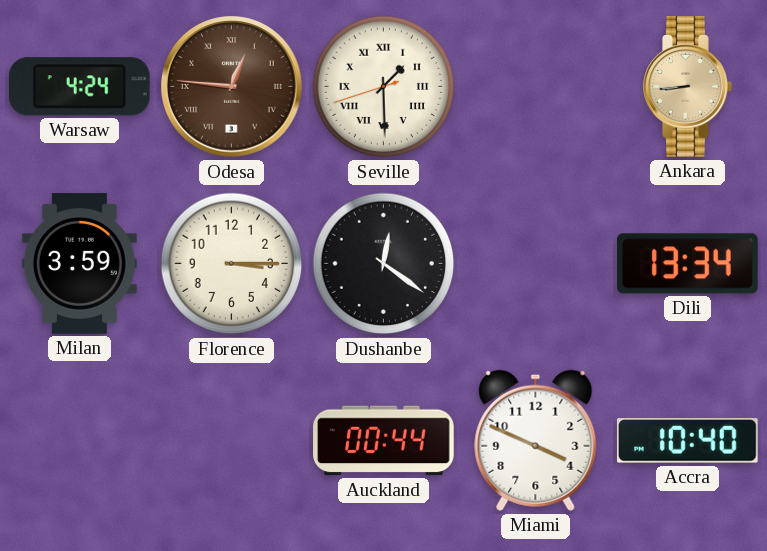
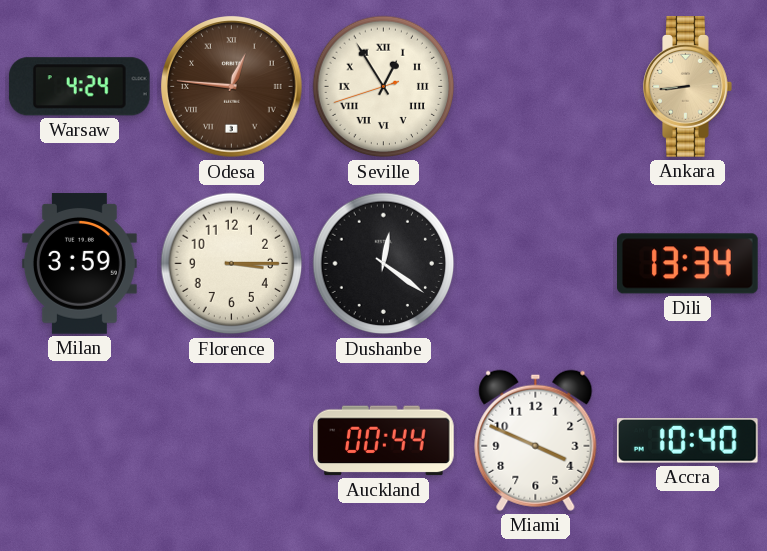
Seville: 1:29 -> 12:54 (384, 87)
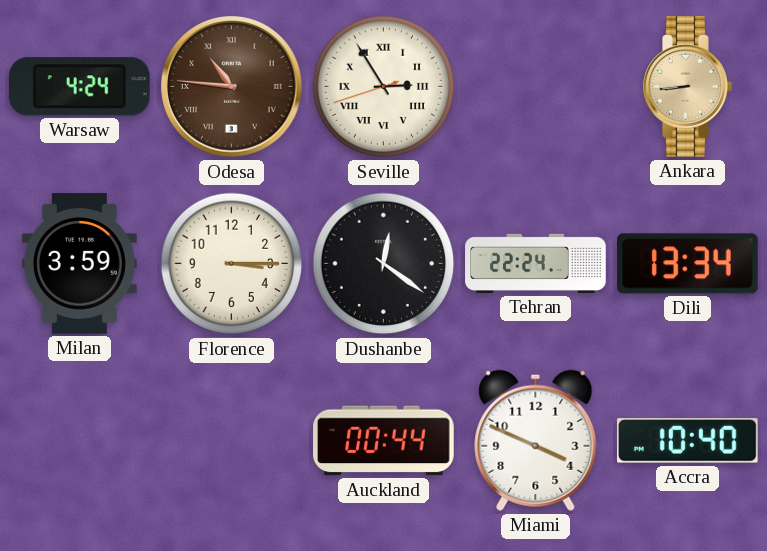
Odesa: 12:46 -> 10:46 (232, 87)
Seville: 12:54 -> 2:54 (384, 87)
Tehran: none -> 22:24 (536, 263)
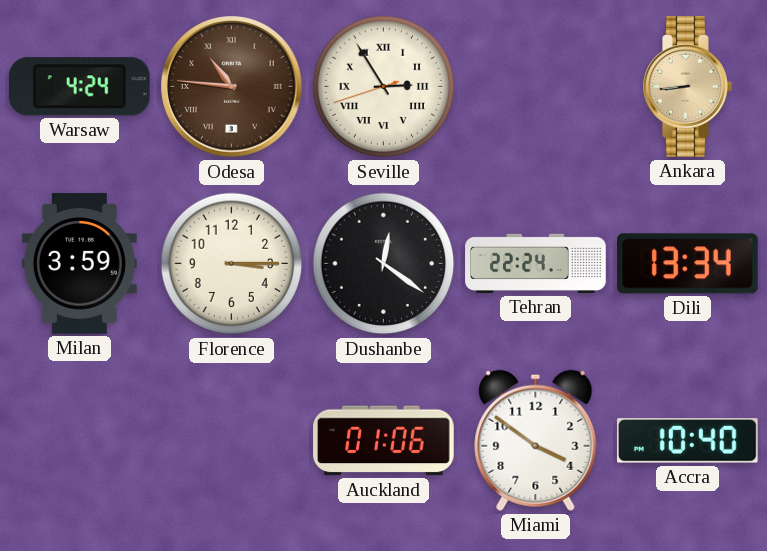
Auckland: 00:44 -> 01:06 (384, 441)
Miami: 3:49 -> 3:51 (536, 440)
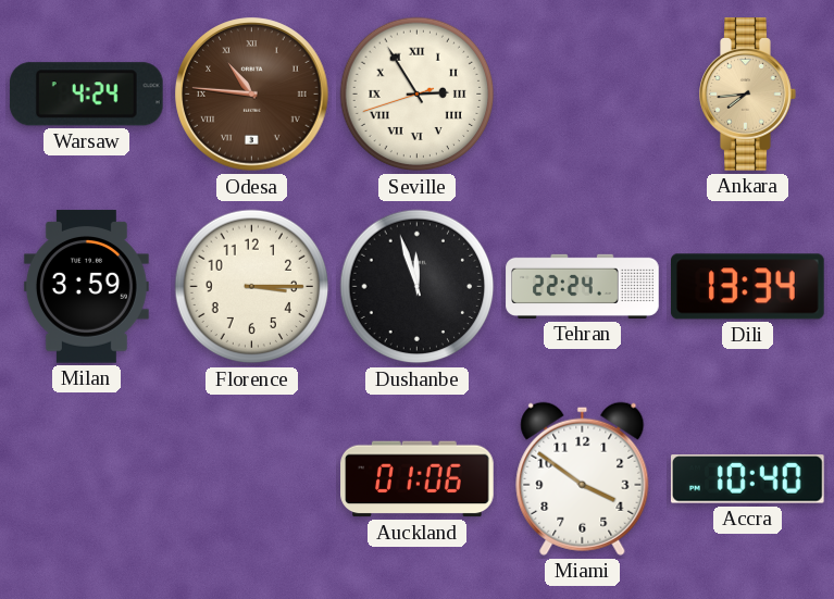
Ankara: 8:44 -> 7:44 (748, 95)
Dushanbe: 12:21 -> 11:57 (418, 287)
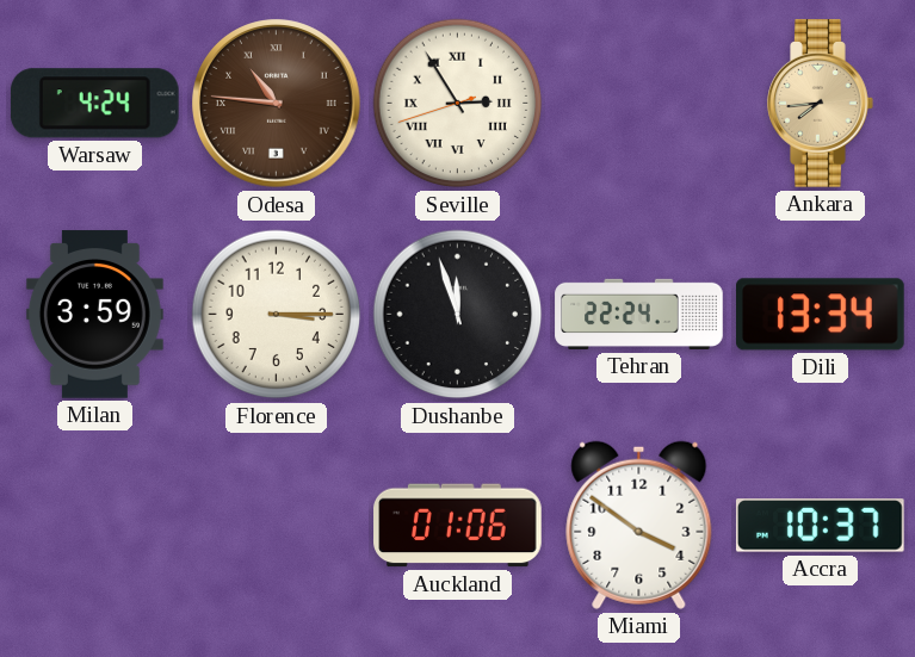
Accra: 10:40 -> 10:37 (821, 526)
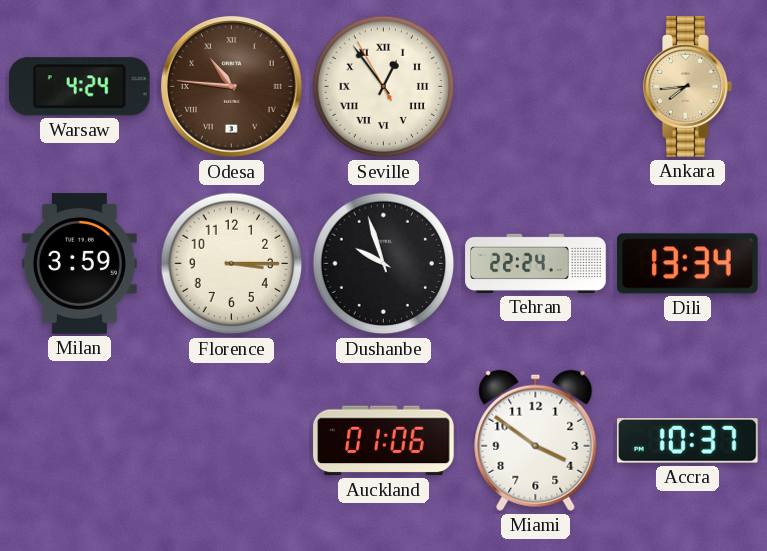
Seville: 2:54 -> 12:53 (384, 87)
Dushanbe: 11:57 -> 9:57 (384, 264)
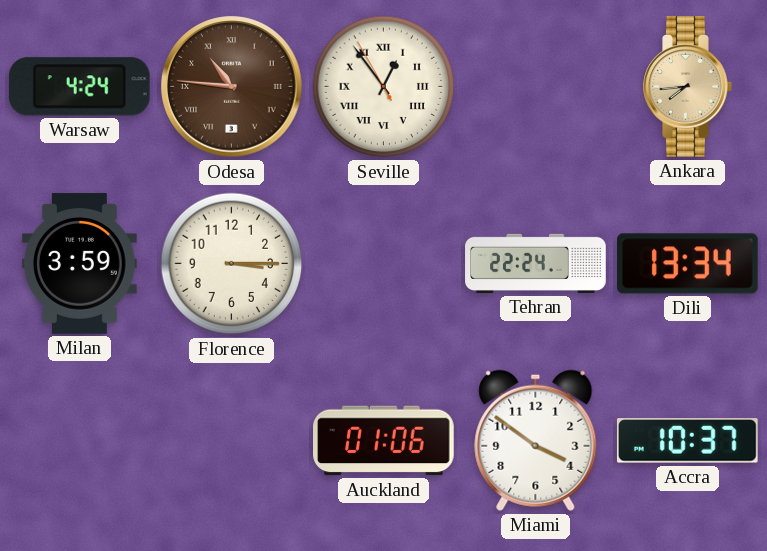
Dushanbe: 9:57 -> none (384, 264)
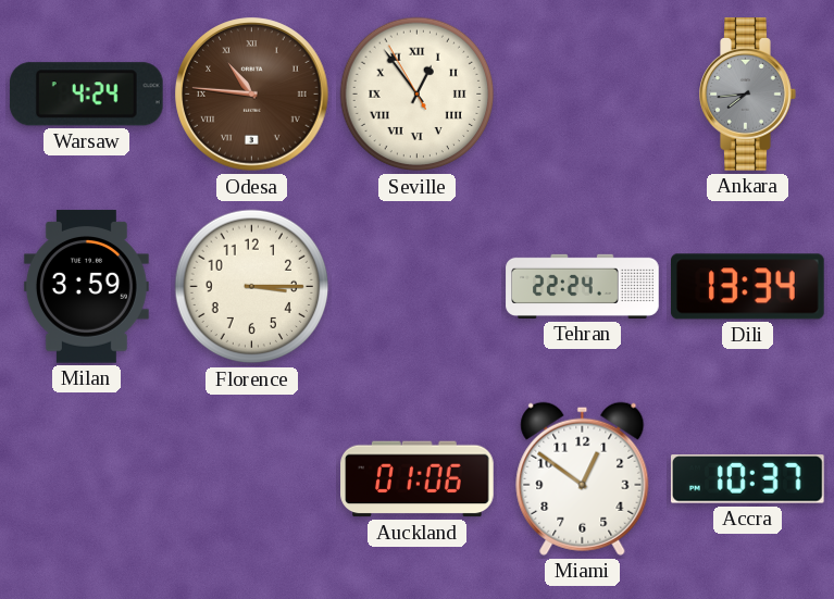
Ankara dial: champagne -> grey (748, 95)
Miami: 3:51 -> 12:51 (583, 478)
